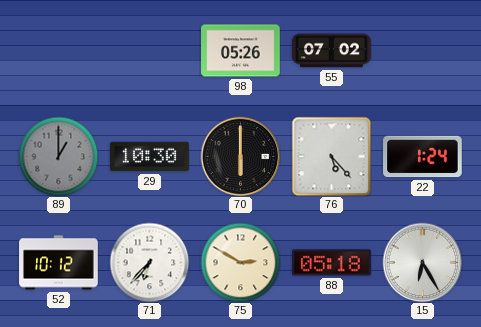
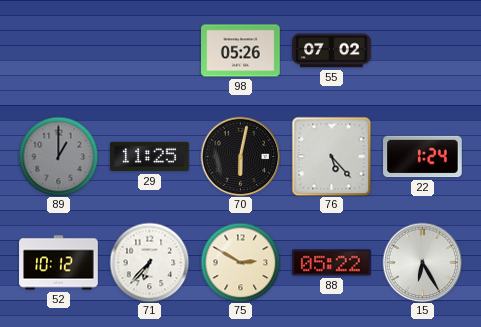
29: 10:30 -> 11:25 (150, 157)
70: 6:00 -> 6:02 (240, 156)
88: 05:18 -> 05:22 (332, 263)
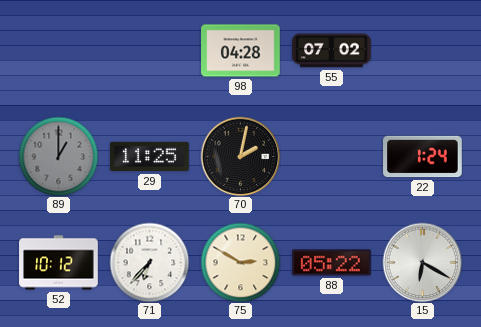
98: 05:26 -> 04:28 (241, 51)
70: 6:02 -> 2:02 (240, 156)
76: 5:23 -> none (331, 156)
15: 6:25 -> 6:20 (422, 262)
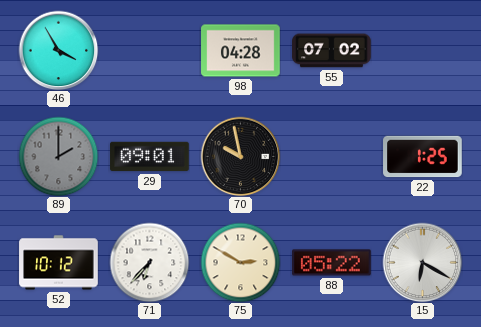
46: none -> 3:55 (58, 50)
89: 1:00 -> 2:00 (58, 156)
29: 11:25 -> 09:01 (150, 157)
70: 2:02 -> 9:58 (240, 156)
22: 1:24 -> 1:25 (423, 157)
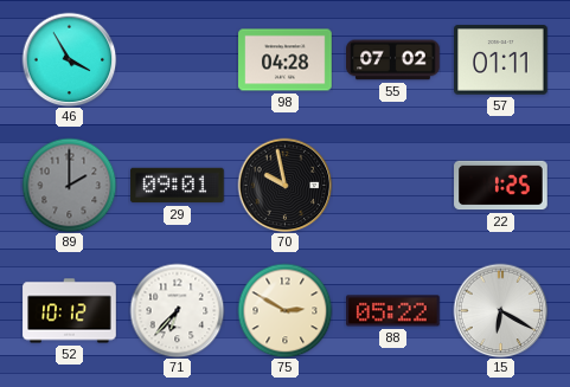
57: none -> 01:11 (501, 60)
